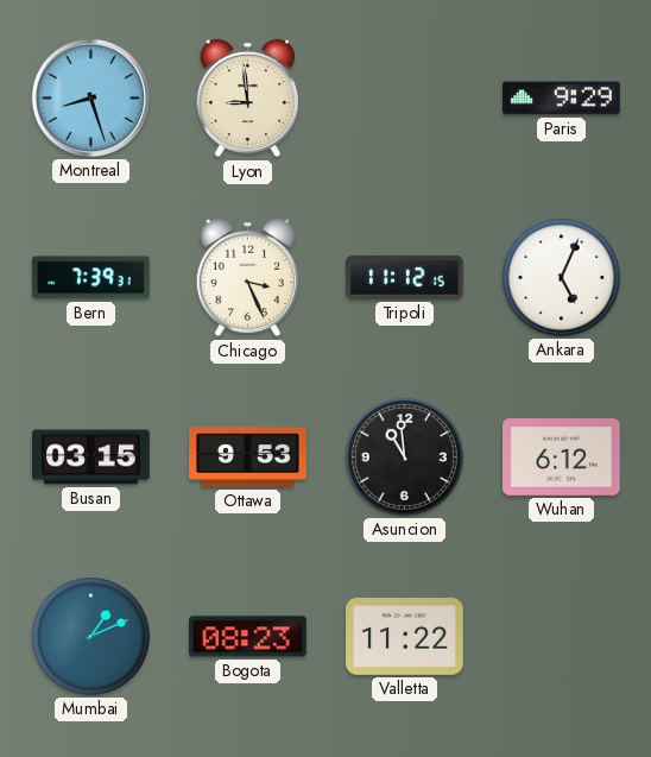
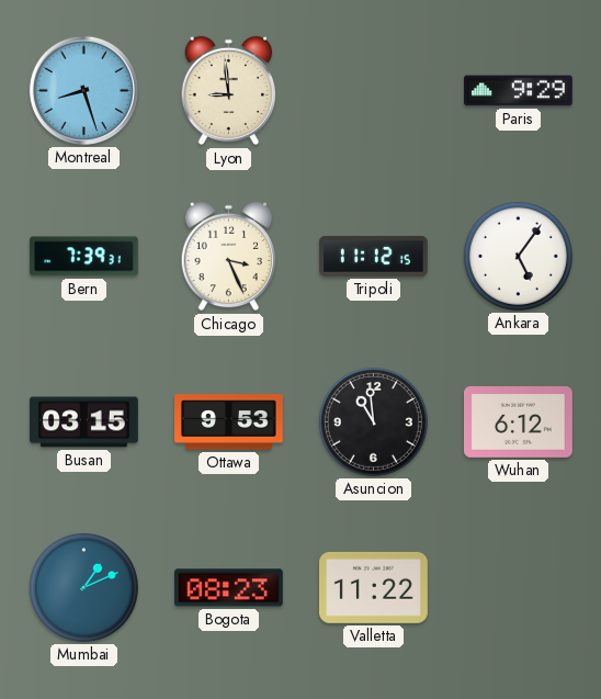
Ankara: 5:04 -> 5:06 (518, 256)
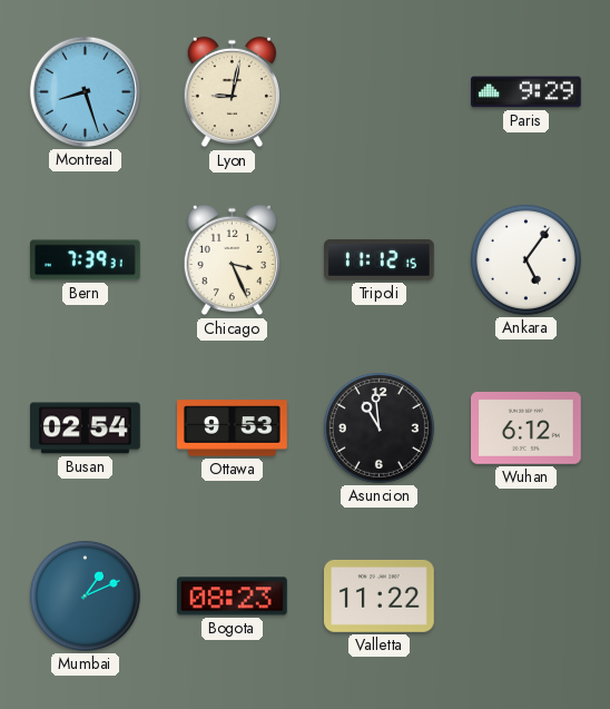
Lyon: 8:59 -> 9:02 (232, 92)
Busan: 03:15 -> 02:54 (86, 429)
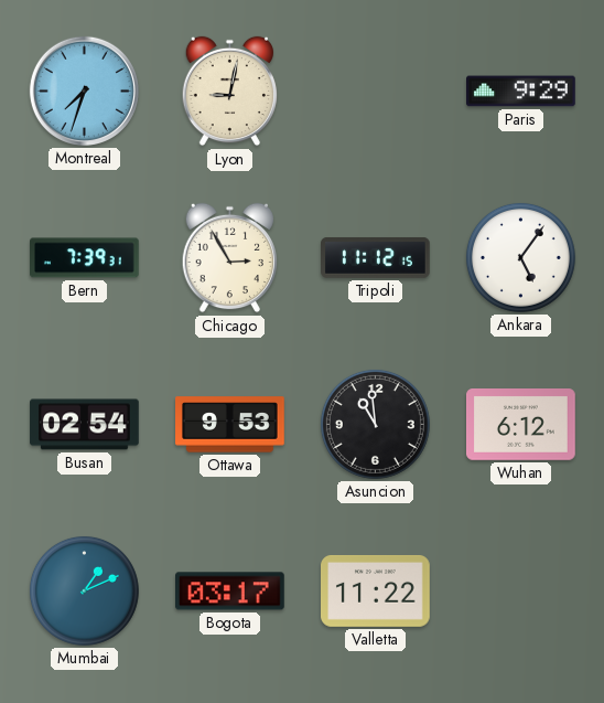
Montreal: 8:27 -> 7:33 (84, 90)
Chicago: 3:26 -> 2:55 (229, 258)
Bogota: 08:23 -> 03:17 (230, 592)
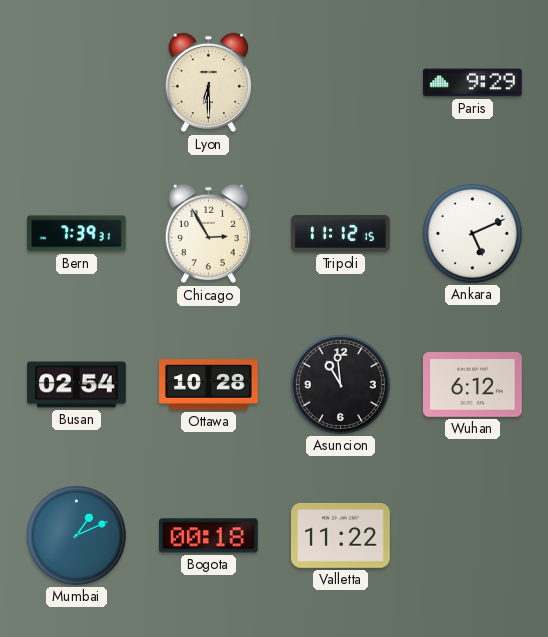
Montreal: 7:33 -> none (84, 90)
Lyon: 9:02 -> 6:30 (208, 83)
Ankara: 5:06 -> 5:11 (472, 233)
Ottawa: 9:53 -> 10:28 (209, 385)
Bogota: 03:17 -> 00:18 (209, 536)
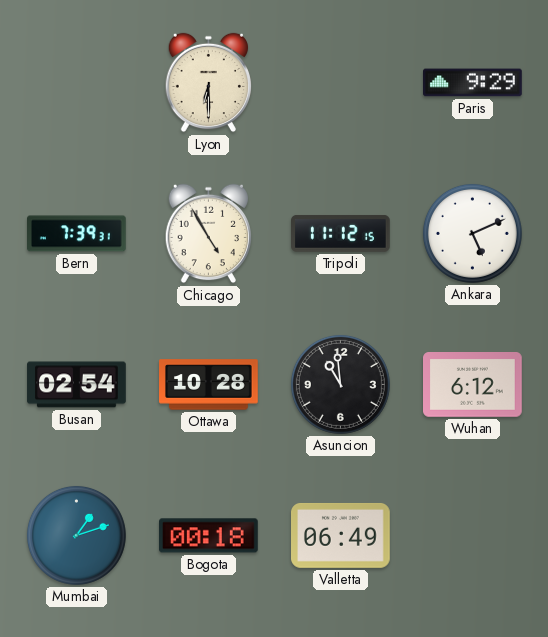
Chicago: 2:55 -> 4:55 (208, 234)
Mumbai: 1:11 -> 1:12 (76, 535)
Valletta: 11:22 -> 06:49 (341, 535)
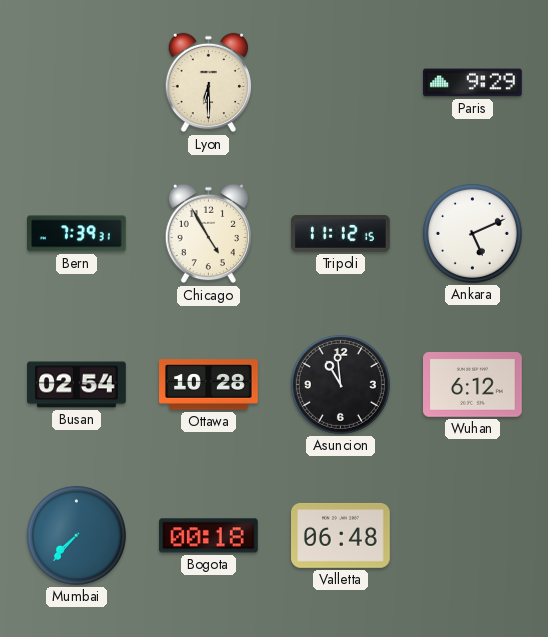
Mumbai: 1:12 -> 7:37 (76, 535)
Valletta: 06:49 -> 06:48 (341, 535)
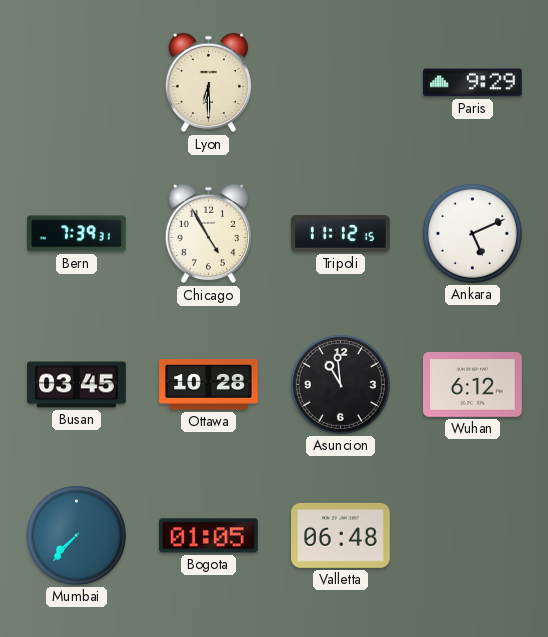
Busan: 02:54 -> 03:45 (77, 385)
Bogota: 00:18 -> 01:05 (209, 536)
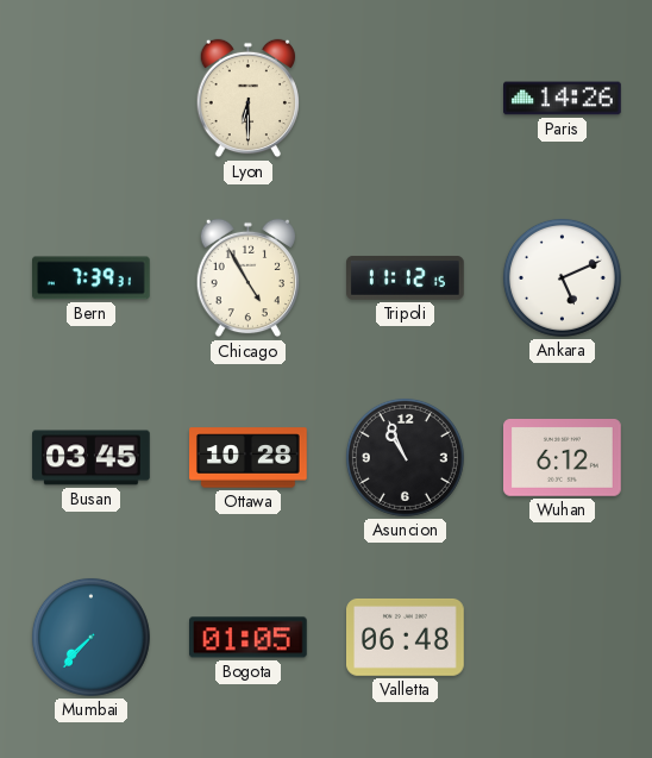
Paris: 9:29 -> 14:26 (563, 99)
Asuncion: 10:59 -> 10:56 (405, 457)
